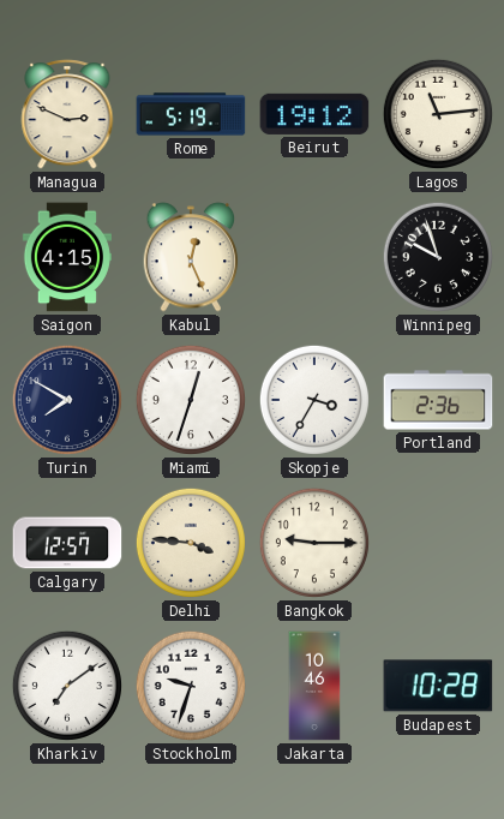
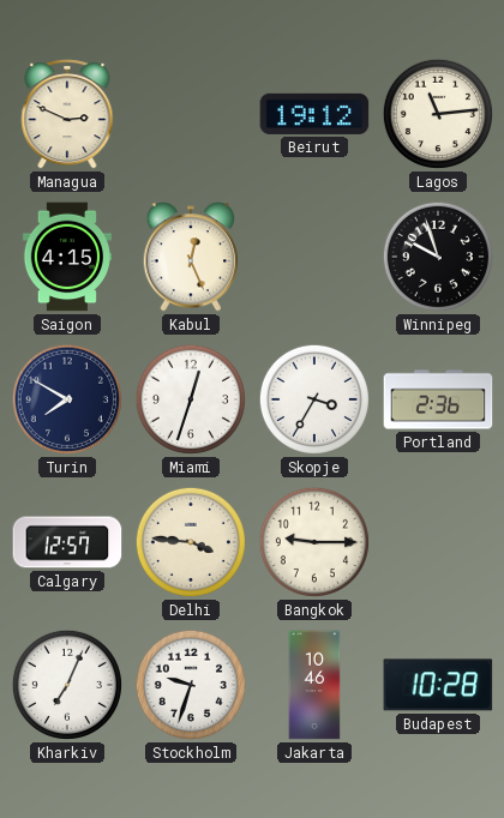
Rome: 5:19 -> none (191, 114)
Kharkiv: 7:09 -> 7:04 (67, 685)
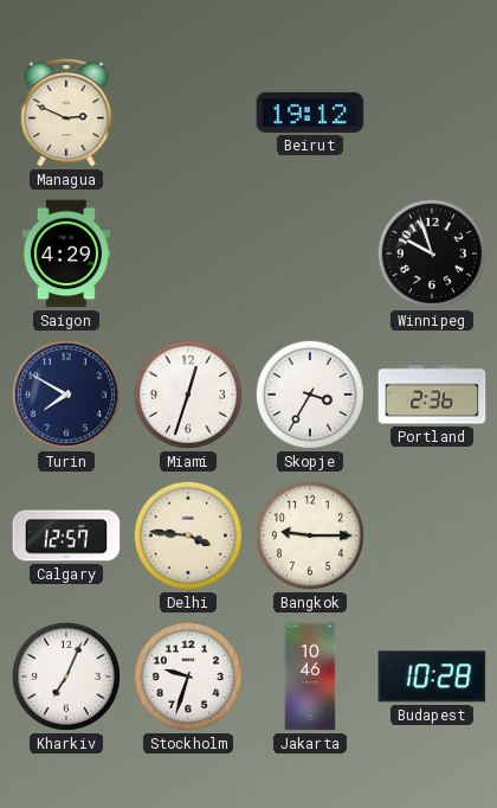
Lagos: 11:14 -> none (438, 114)
Saigon: 4:15 -> 4:29 (66, 254)
Kabul: 12:26 -> none (191, 257)
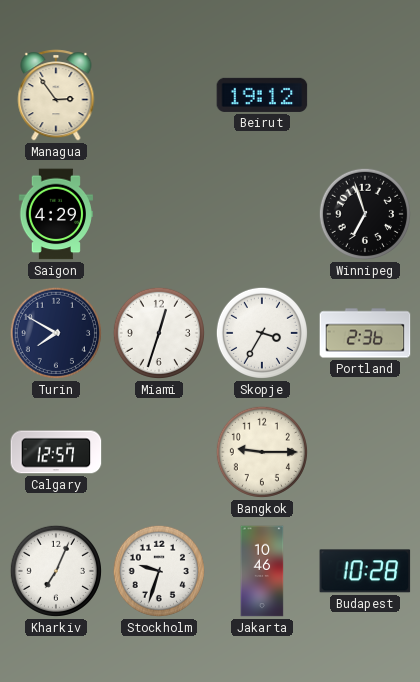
Managua: 2:49 -> 2:54 (56, 95)
Winnipeg: 9:57 -> 6:57 (365, 214)
Delhi: 3:46 -> none (188, 536)
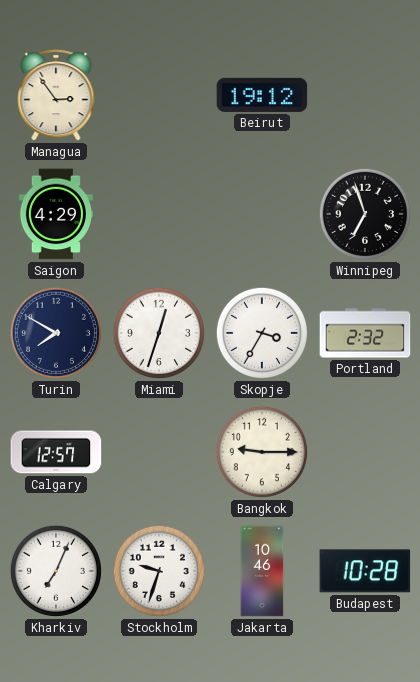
Portland: 2:36 -> 2:32 (365, 333)
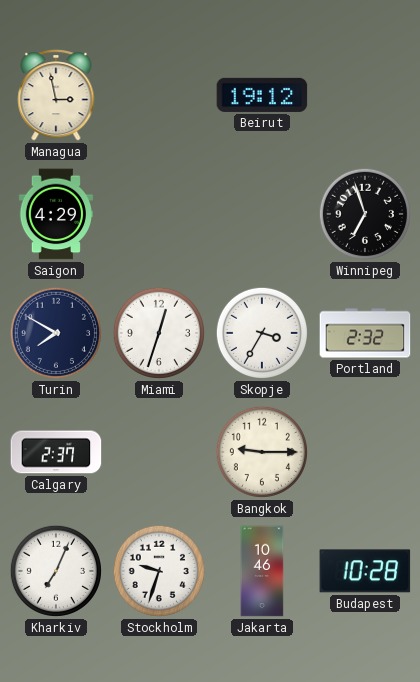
Managua: 2:54 -> 2:58 (56, 95)
Calgary: 12:57 -> 2:37 (56, 452)
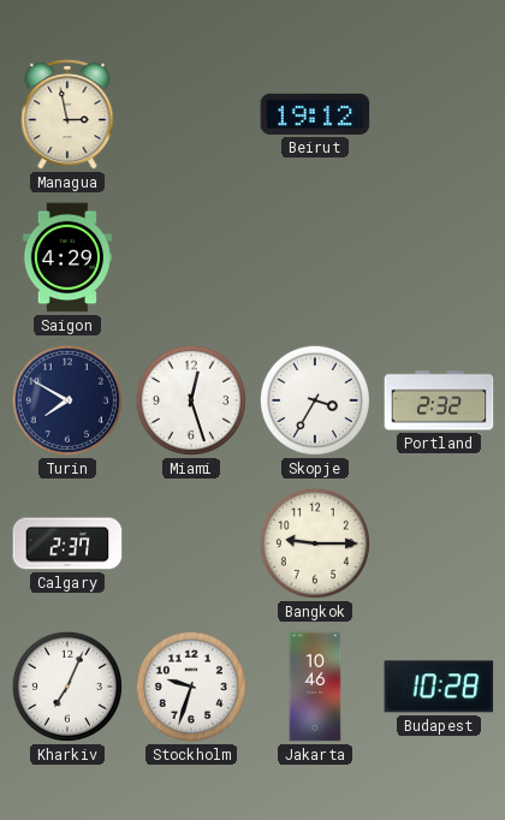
Winnipeg: 6:57 -> none (365, 214)
Miami: 12:33 -> 12:27 (191, 400)
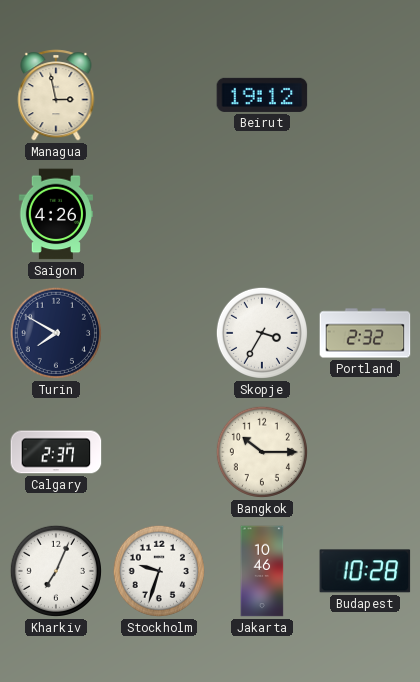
Saigon: 4:29 -> 4:26 (56, 214)
Miami: 12:27 -> none (191, 400)
Bangkok: 9:15 -> 10:15 (262, 452)
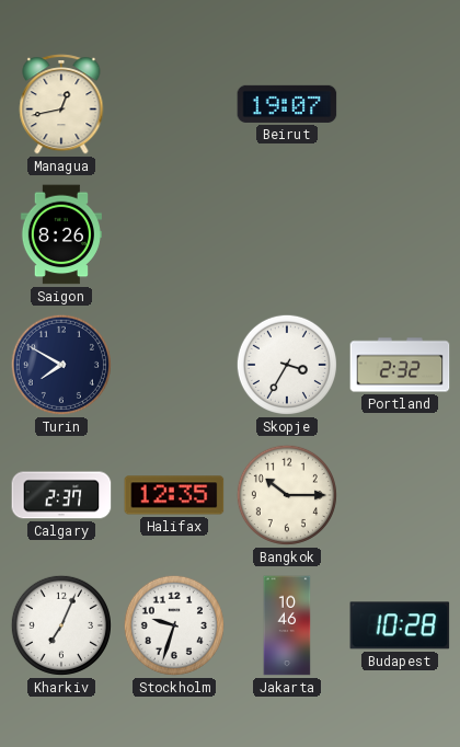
Managua: 2:58 -> 12:43 (61, 104)
Beirut: 19:12 -> 19:07 (287, 104)
Saigon: 4:26 -> 8:26 (61, 234)
Halifax: none -> 12:35 (174, 495)
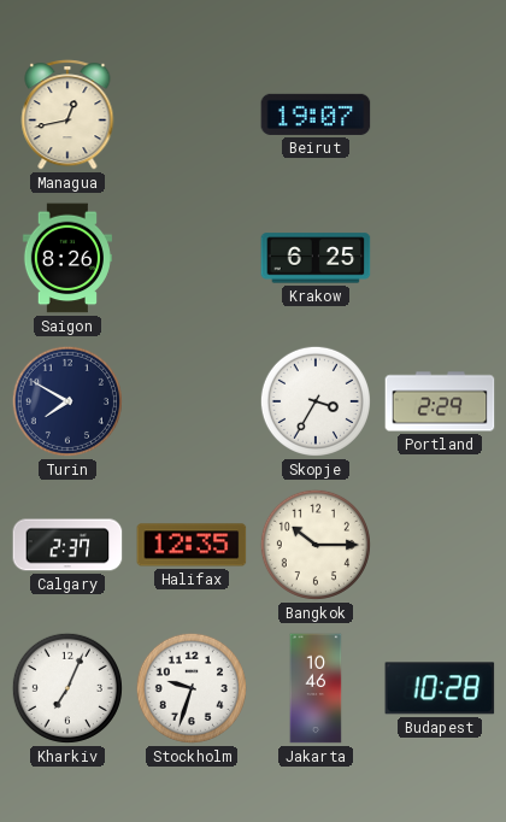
Krakow: none -> 6:25 (316, 258)
Portland: 2:32 -> 2:29 (440, 401)
